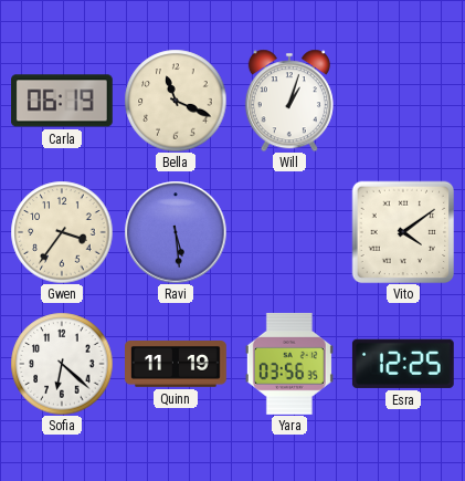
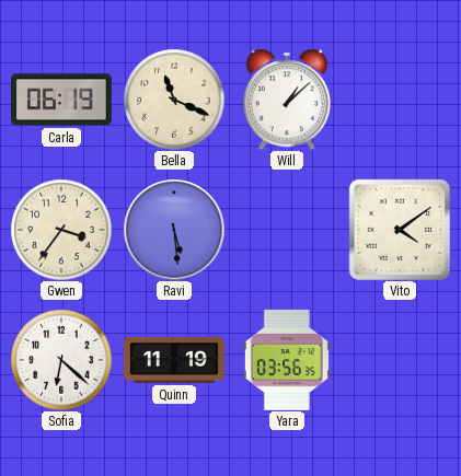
Will: 1:03 -> 1:08 (287, 100)
Esra: 12:25 -> none (403, 364)
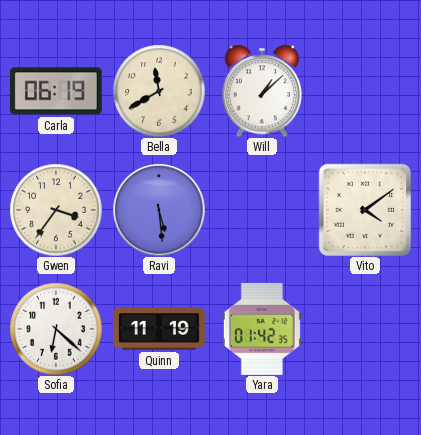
Bella: 11:19 -> 11:40 (159, 91)
Yara: 03:56 -> 01:42 (262, 329)
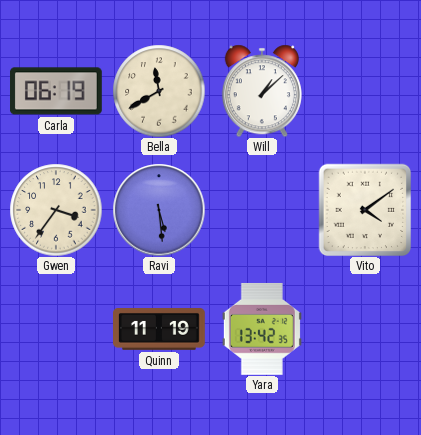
Sofia: 6:22 -> none (56, 329)
Yara: 01:42 -> 13:42 (262, 329)
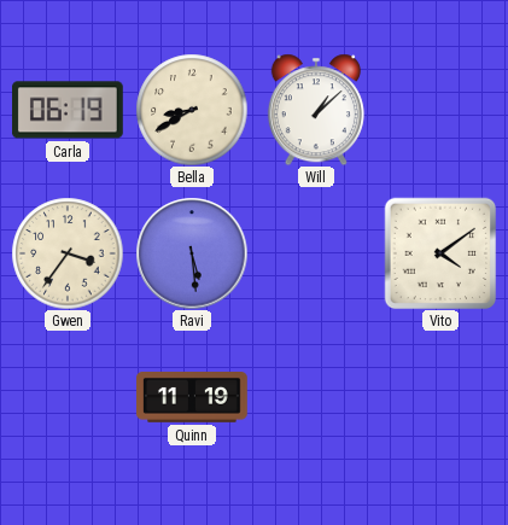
Bella: 11:40 -> 8:40 (192, 110)
Yara: 13:42 -> none (262, 329)
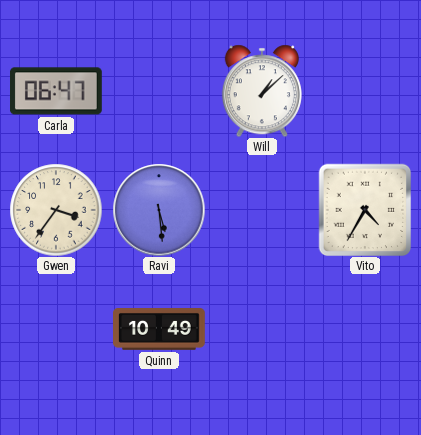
Carla: 06:19 -> 06:47 (57, 91)
Bella: 8:40 -> none (192, 110)
Vito: 4:09 -> 4:35 (365, 210)
Quinn: 11:19 -> 10:49 (159, 330)
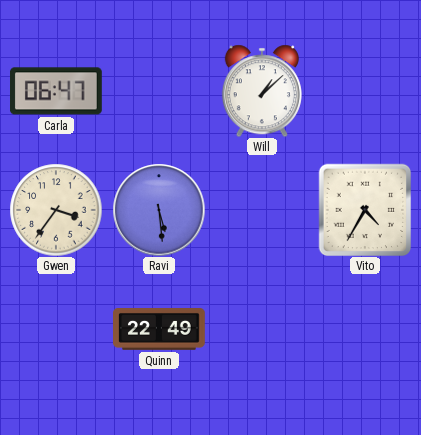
Quinn: 10:49 -> 22:49 (159, 330)
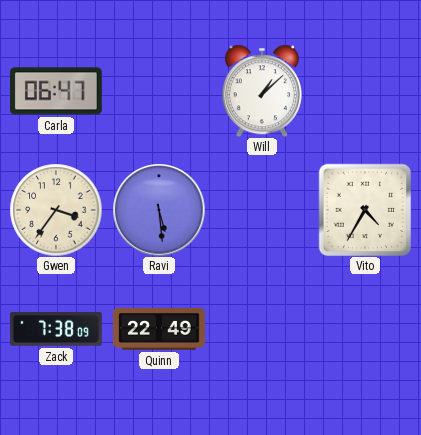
Zack: none -> 7:38 (57, 330)
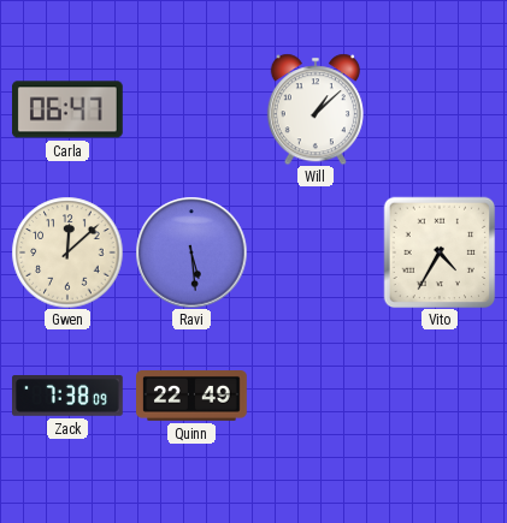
Gwen: 3:36 -> 12:08 (67, 252)
